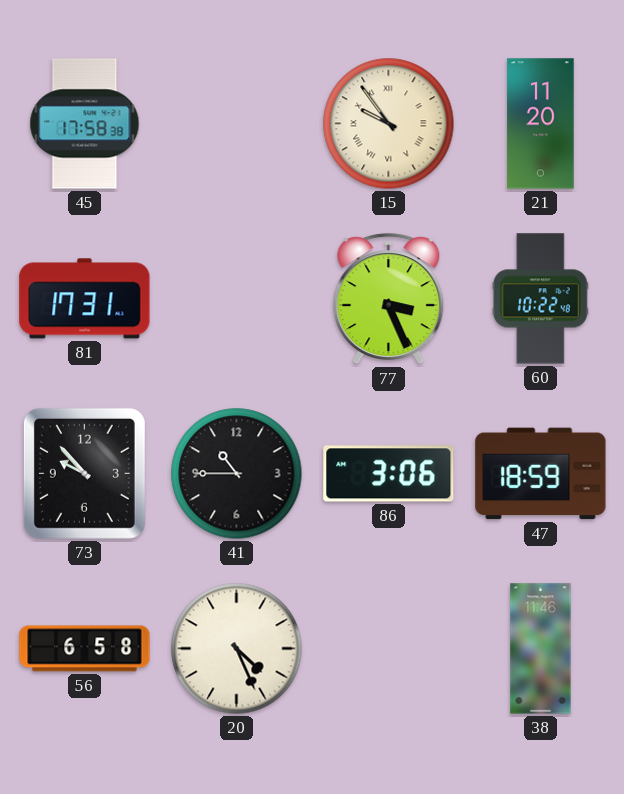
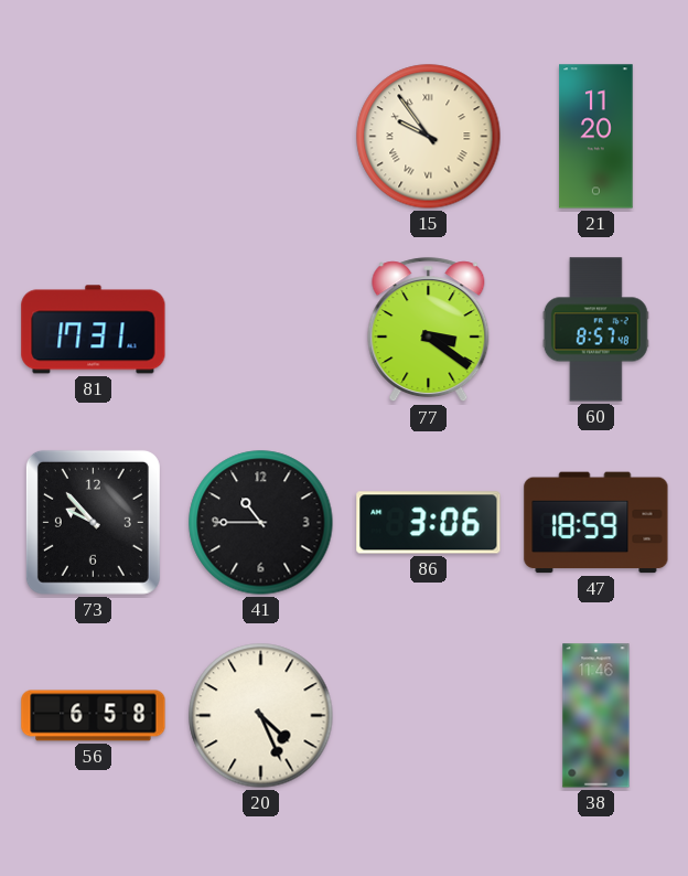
45: 17:58 -> none (85, 124)
77: 3:26 -> 3:21 (429, 330)
60: 10:22 -> 8:57 (595, 330)
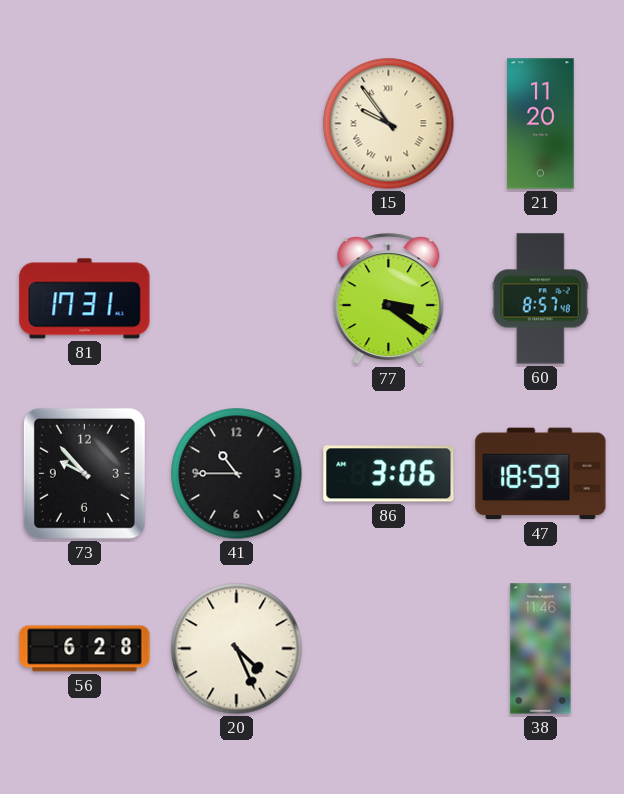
56: 6:58 -> 6:28 (85, 649)
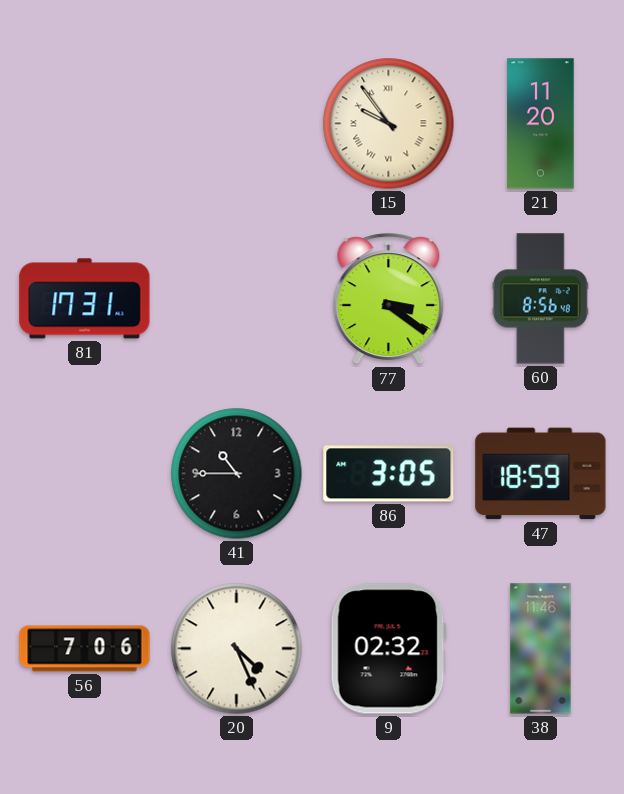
60: 8:57 -> 8:56 (540, 299)
73: 9:53 -> none (84, 473)
86: 3:06 -> 3:05 (389, 474)
56: 6:28 -> 7:06 (85, 649)
9: none -> 02:32 (388, 649)
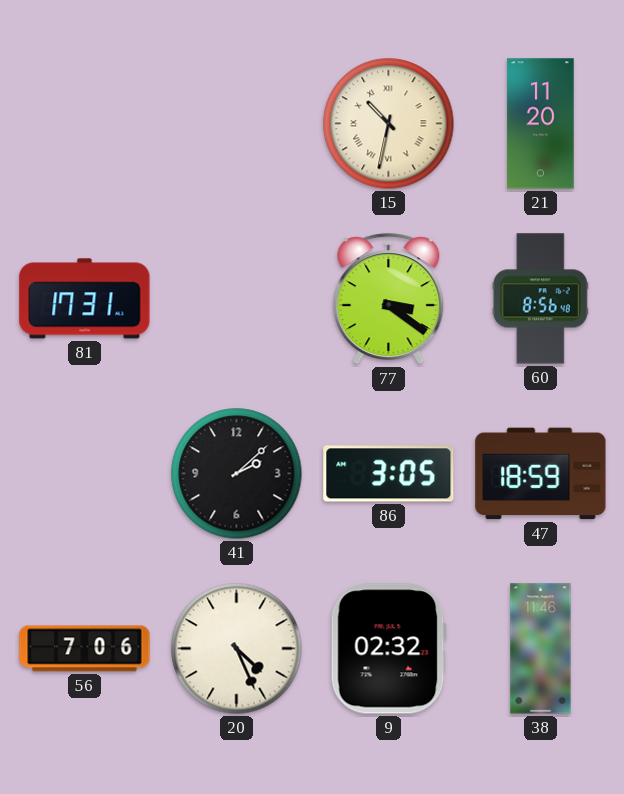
15: 9:54 -> 10:32 (389, 124)
41: 10:45 -> 2:08 (237, 474)
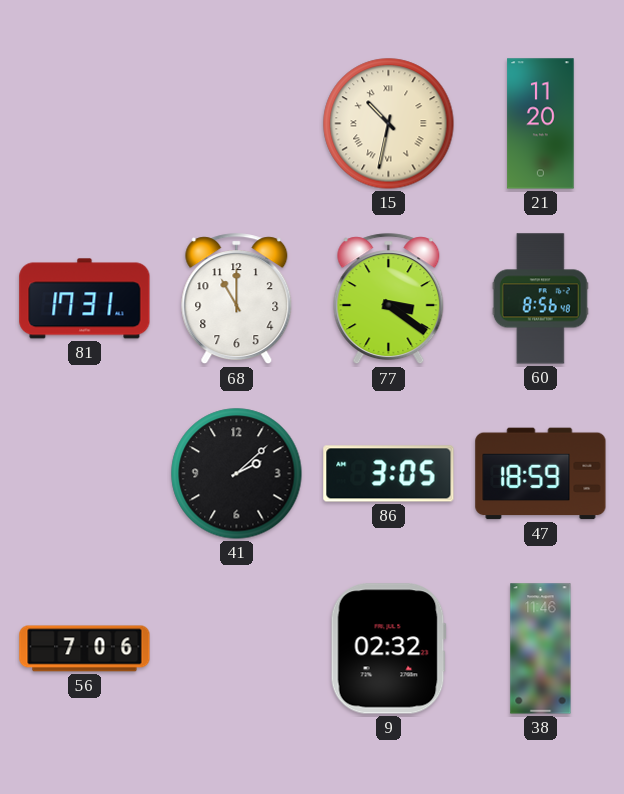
68: none -> 11:00 (237, 299)
20: 4:26 -> none (237, 649)
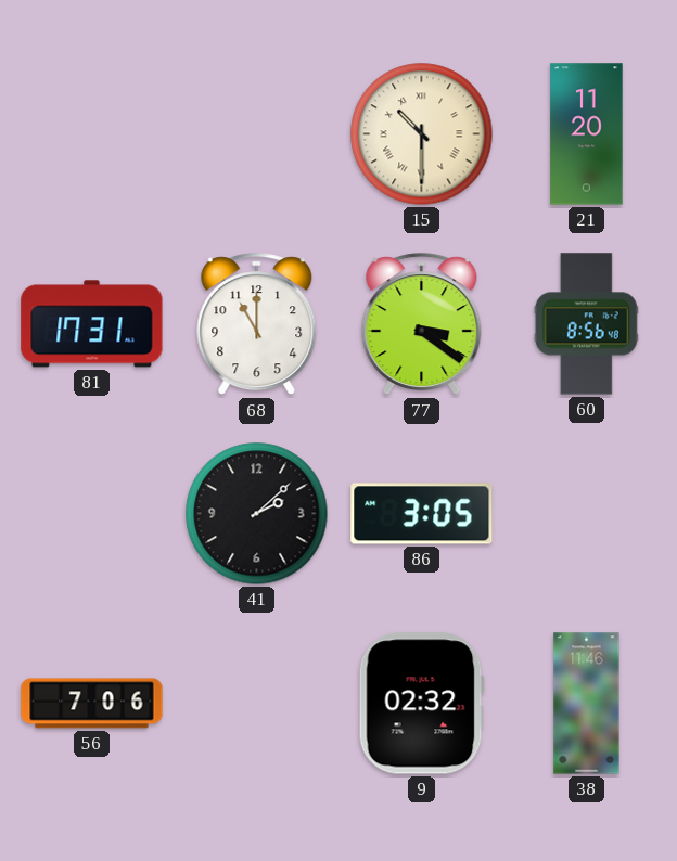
15: 10:32 -> 10:30 (422, 134)
47: 18:59 -> none (541, 474)
